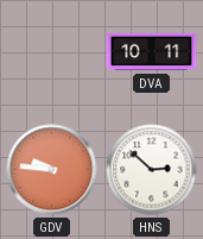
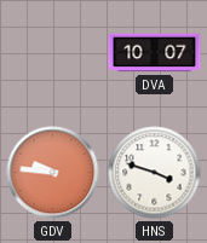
DVA: 10:11 -> 10:07 (155, 53)
HNS: 2:52 -> 3:48 (155, 173)
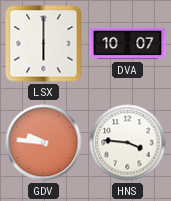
LSX: none -> 6:00 (44, 44)
HNS: 3:48 -> 3:46 (128, 143)
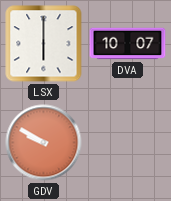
GDV: 9:46 -> 9:50 (44, 143)
HNS: 3:46 -> none (128, 143)
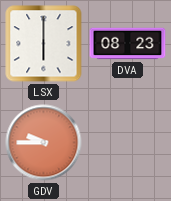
DVA: 10:07 -> 08:23 (128, 44)
GDV: 9:50 -> 9:45 (44, 143)
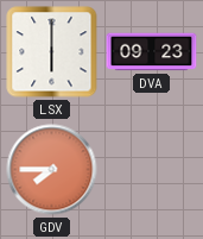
DVA: 08:23 -> 09:23 (152, 52)
GDV: 9:45 -> 7:45 (52, 170)
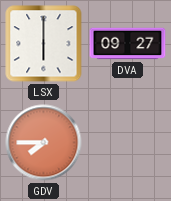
DVA: 09:23 -> 09:27 (128, 44)
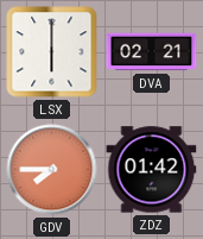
DVA: 09:27 -> 02:21 (152, 52)
ZDZ: none -> 01:42 (152, 170)
